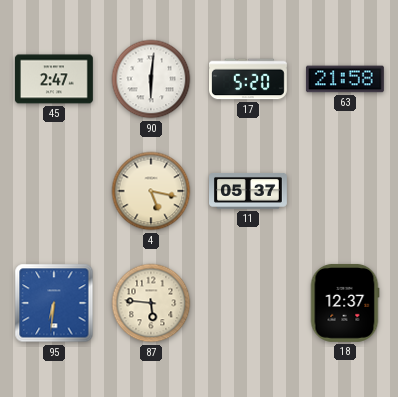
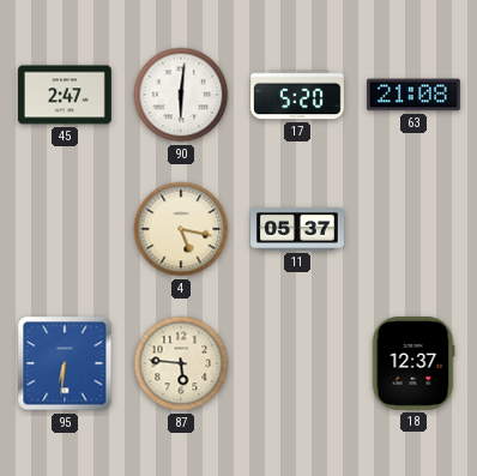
63: 21:58 -> 21:08 (413, 95)
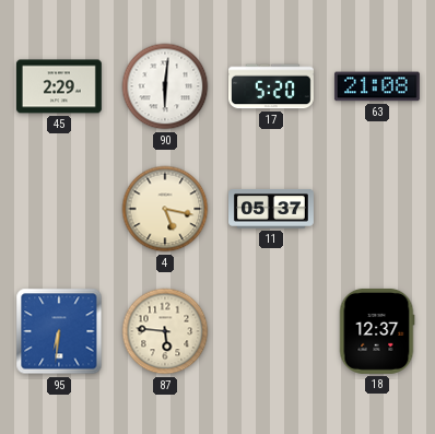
45: 2:47 -> 2:29 (59, 86)
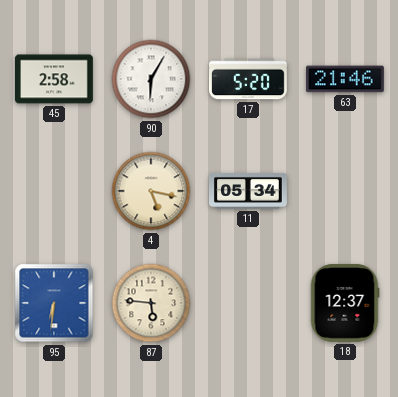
45: 2:29 -> 2:58 (54, 79)
90: 6:01 -> 6:05 (151, 79)
63: 21:08 -> 21:46 (345, 79)
11: 05:37 -> 05:34 (249, 192)
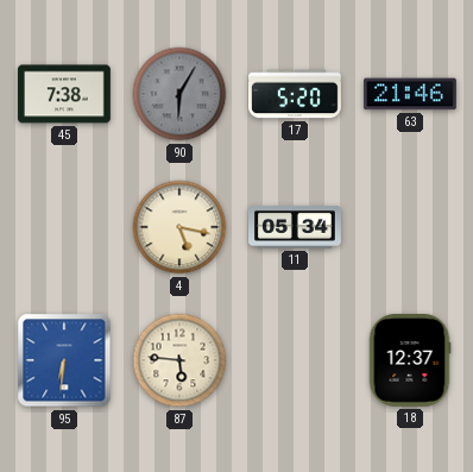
45: 2:58 -> 7:38 (64, 94)
90 dial: white -> grey (179, 94)
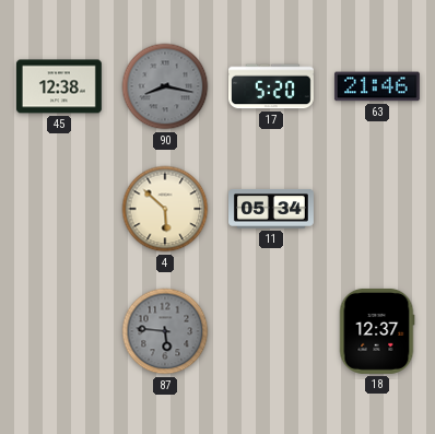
45: 7:38 -> 12:38 (59, 86)
90: 6:05 -> 8:17 (165, 86)
4: 5:17 -> 5:52 (165, 209)
95: 6:31 -> none (64, 360)
87 dial: cream -> grey (165, 331)
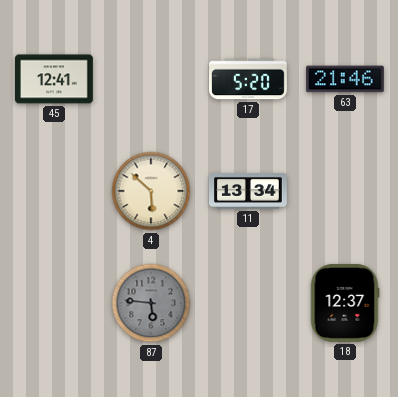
45: 12:38 -> 12:41 (54, 79)
90: 8:17 -> none (165, 86)
11: 05:34 -> 13:34 (249, 192)
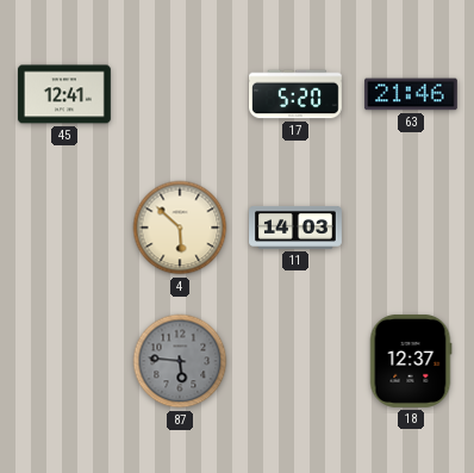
11: 13:34 -> 14:03 (297, 229)
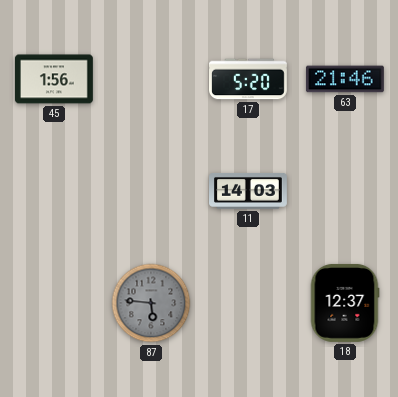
45: 12:41 -> 1:56 (54, 79)
4: 5:52 -> none (180, 228)
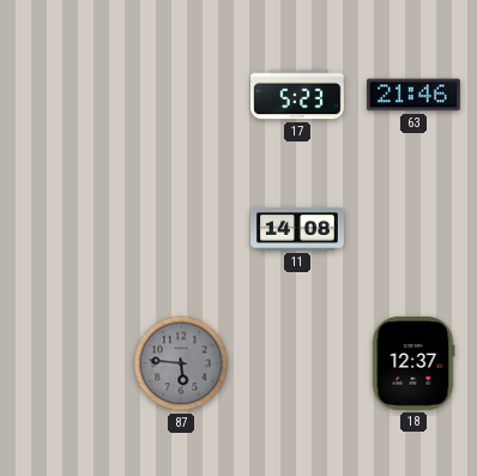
45: 1:56 -> none (54, 79)
17: 5:20 -> 5:23 (298, 95)
11: 14:03 -> 14:08 (298, 230)
